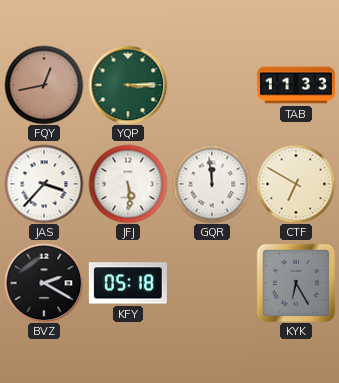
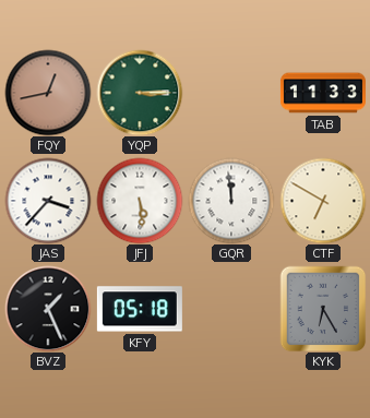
BVZ: 2:20 -> 1:26 (48, 309)
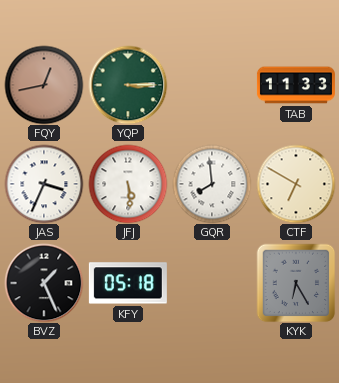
JAS: 3:37 -> 3:34 (44, 184)
GQR: 11:59 -> 7:59 (212, 184)
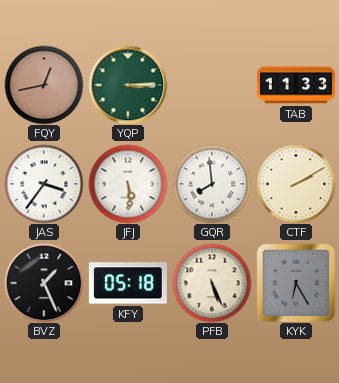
JAS: 3:34 -> 3:36 (44, 184)
CTF: 6:50 -> 2:10 (296, 184)
PFB: none -> 5:26 (212, 283)
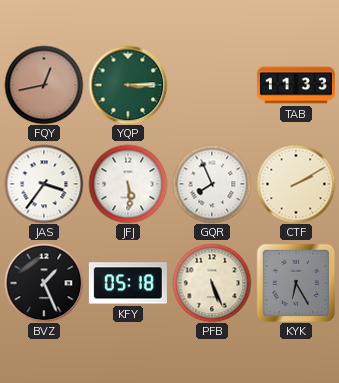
GQR: 7:59 -> 7:56 (212, 184)
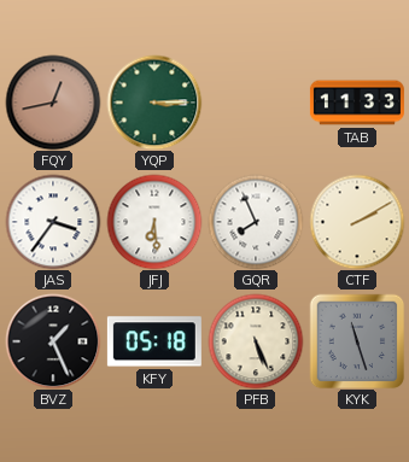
JFJ: 5:29 -> 6:29 (154, 222)
KYK: 6:25 -> 11:27 (357, 341)
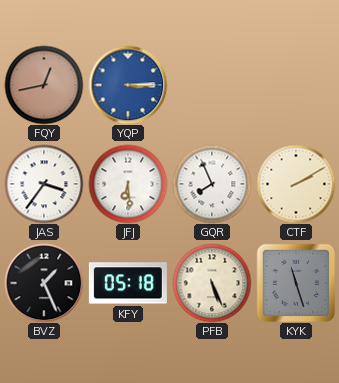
YQP dial: green -> blue (128, 85)
TAB: 11:33 -> none (357, 103)
